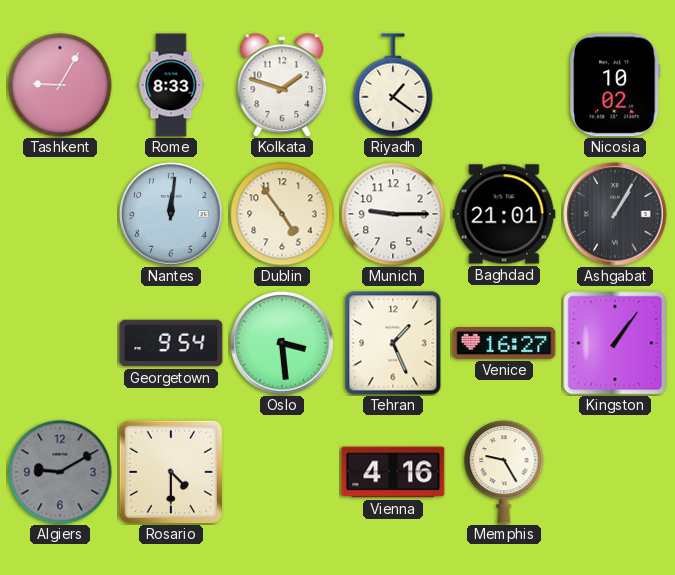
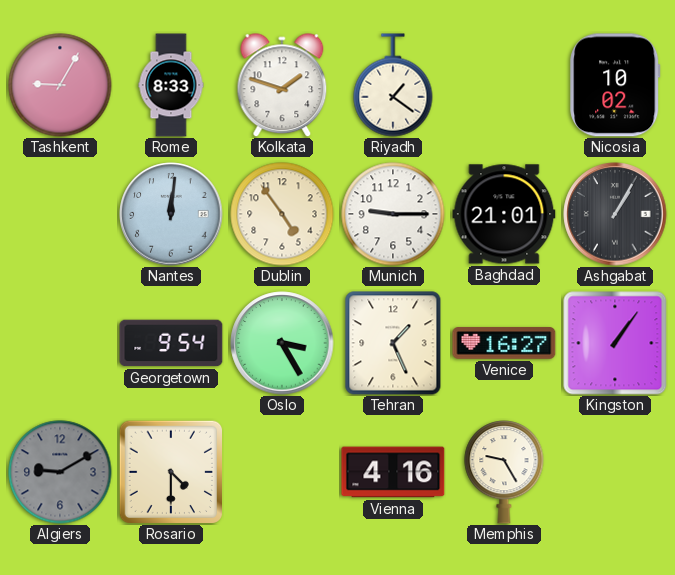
Oslo: 3:29 -> 3:25 (282, 343)
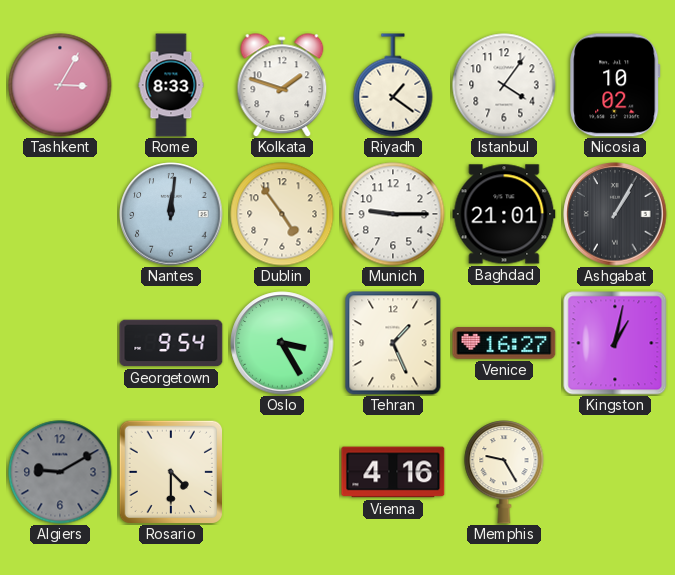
Tashkent: 9:05 -> 3:05 (60, 85)
Istanbul: none -> 4:06 (504, 85)
Kingston: 1:06 -> 1:02 (615, 343)
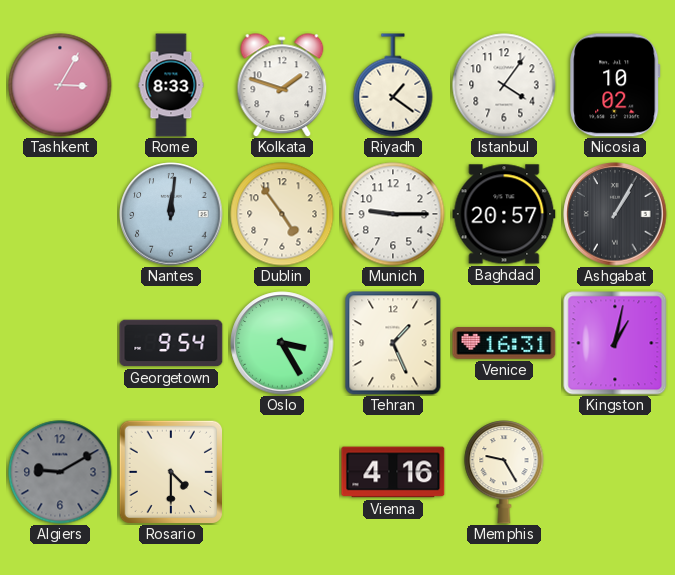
Baghdad: 21:01 -> 20:57 (504, 214)
Venice: 16:27 -> 16:31 (504, 343)
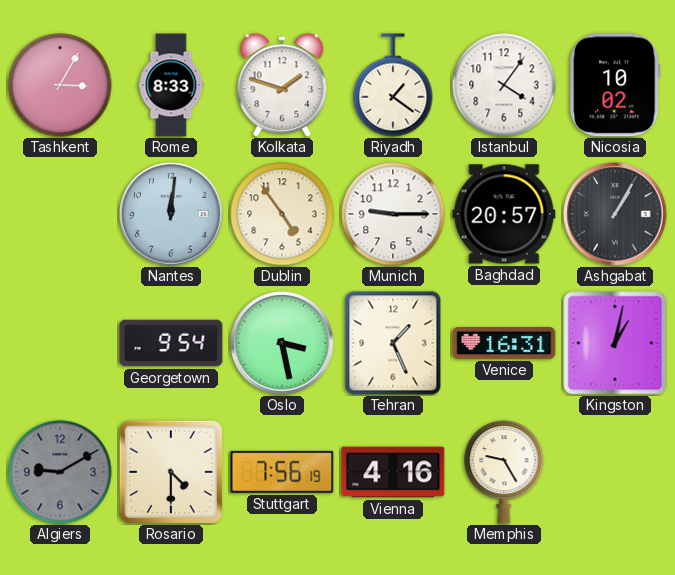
Oslo: 3:25 -> 3:28 (282, 343)
Stuttgart: none -> 7:56 (282, 472)
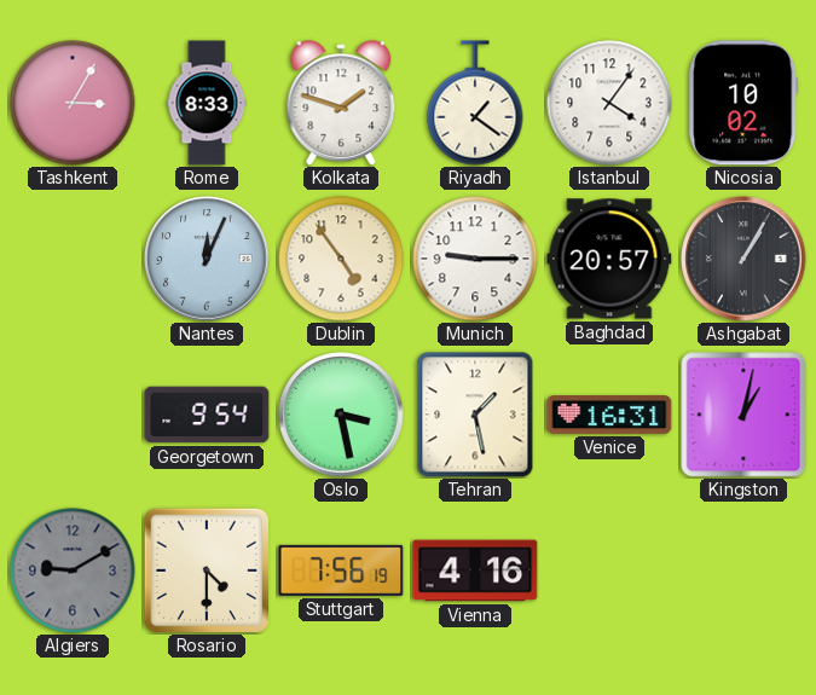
Nantes: 12:01 -> 12:04 (207, 259)
Tehran: 1:26 -> 1:28 (475, 415)
Memphis: 9:25 -> none (504, 472)
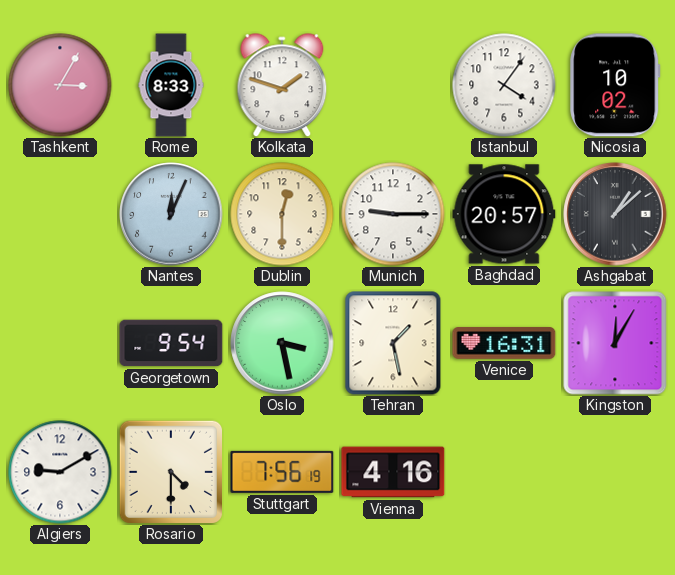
Riyadh: 1:21 -> none (475, 103)
Dublin: 4:54 -> 12:30 (282, 214)
Ashgabat: 1:05 -> 1:08 (615, 214)
Kingston: 1:02 -> 12:05 (615, 343)
Algiers dial: grey -> white (60, 472)
